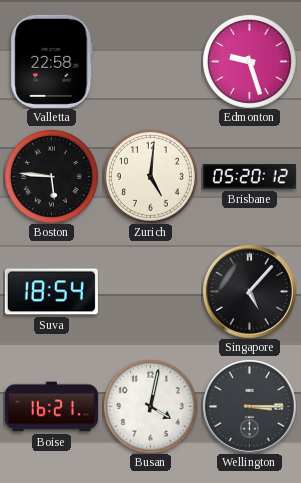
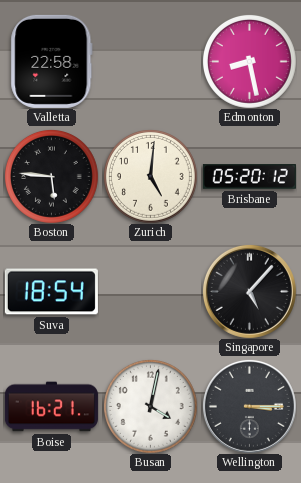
Edmonton: 9:27 -> 8:28 (249, 61)
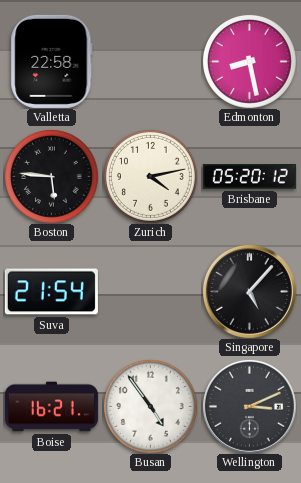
Zurich: 5:01 -> 4:13 (150, 176)
Suva: 18:54 -> 21:54 (51, 292)
Busan: 4:02 -> 4:54 (150, 406)
Wellington: 3:15 -> 3:11 (249, 406)
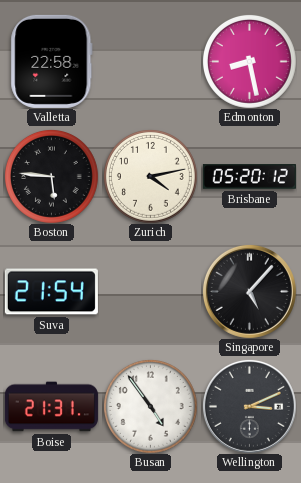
Boise: 16:21 -> 21:31 (51, 407)
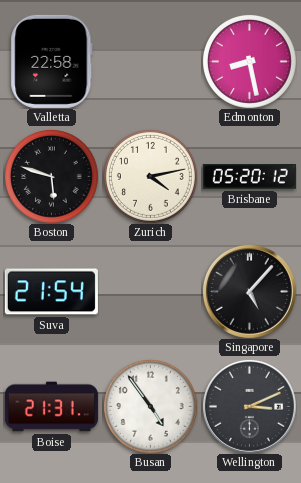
Boston: 5:46 -> 5:48 (51, 176)
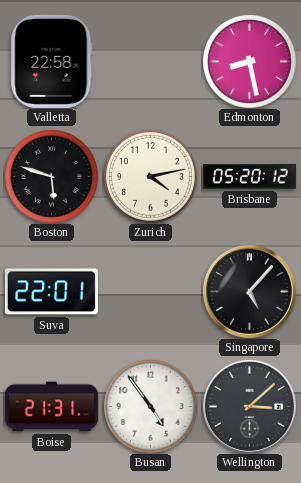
Suva: 21:54 -> 22:01 (51, 292)
Wellington: 3:11 -> 3:08 (249, 406)
